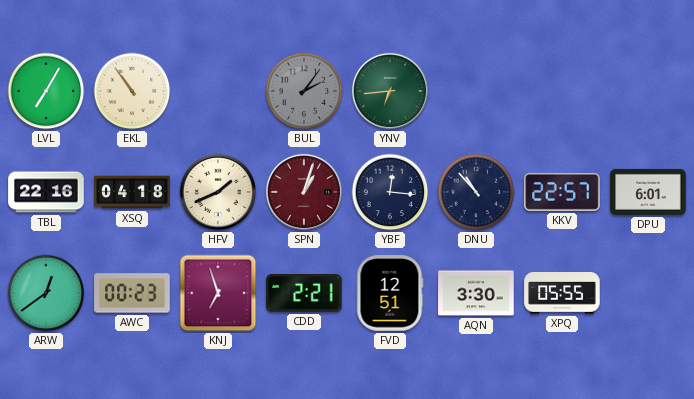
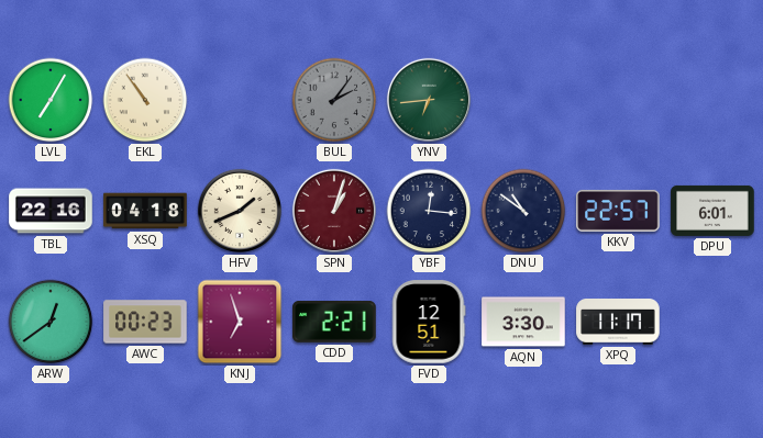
DNU: 10:53 -> 10:51 (523, 211)
XPQ: 05:55 -> 11:17 (618, 323)
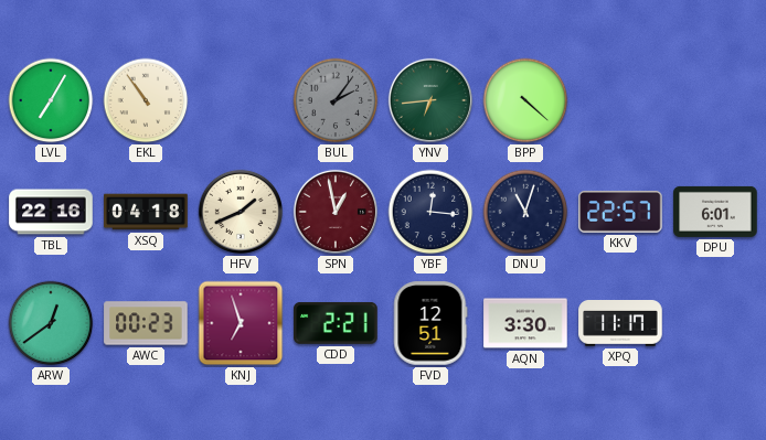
BPP: none -> 4:22 (525, 100)
SPN: 1:03 -> 12:58 (336, 212)
DNU: 10:51 -> 11:03 (525, 212)
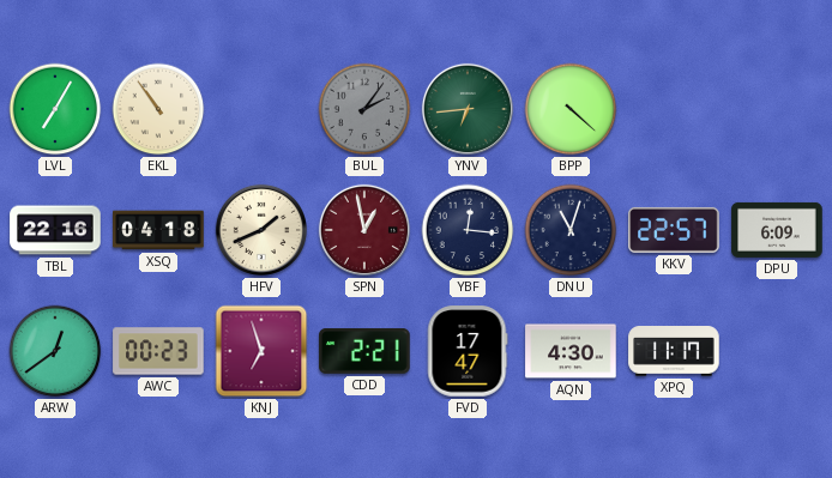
DPU: 6:01 -> 6:09 (777, 230)
FVD: 12:51 -> 17:47 (468, 351)
AQN: 3:30 -> 4:30 (571, 351)
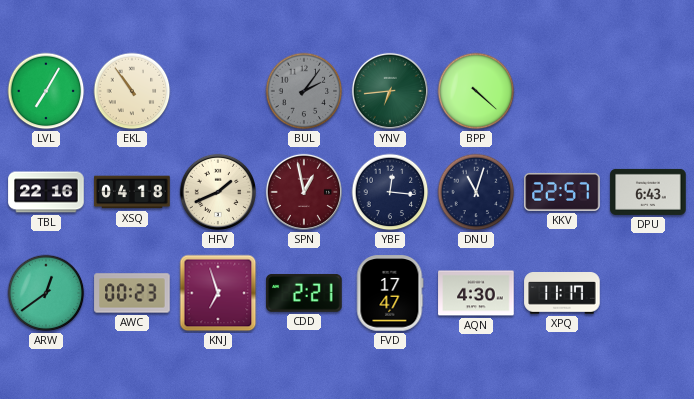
DPU: 6:09 -> 6:43 (648, 192)
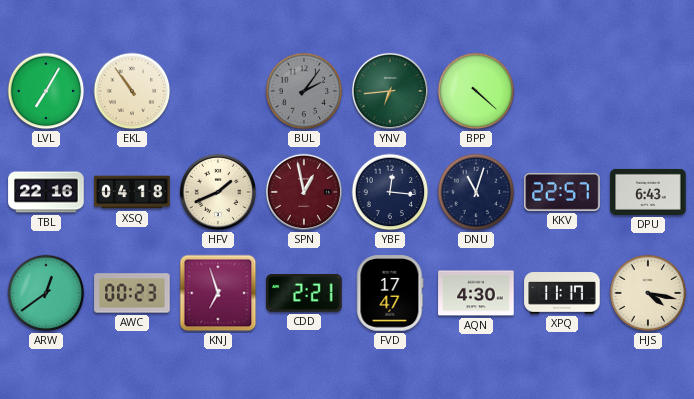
HJS: none -> 4:17 (648, 293)
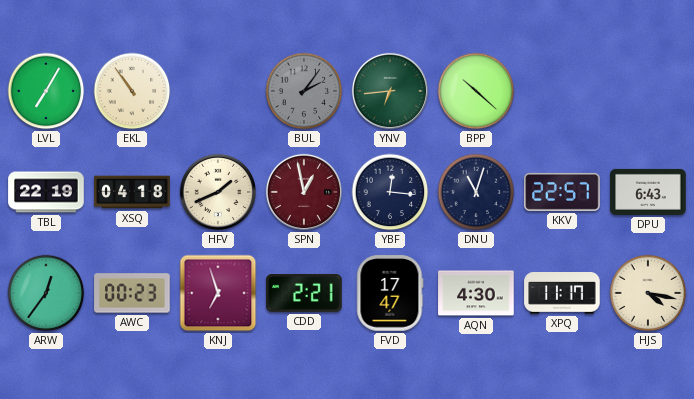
BPP: 4:22 -> 10:22 (476, 91)
TBL: 22:16 -> 22:19 (46, 192)
ARW: 12:39 -> 12:36 (46, 293)
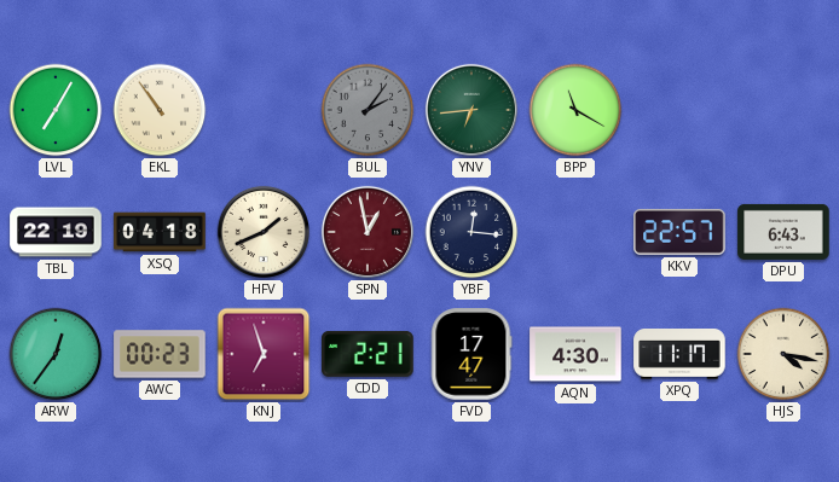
BPP: 10:22 -> 11:20 (575, 110)
DNU: 11:03 -> none (476, 192)
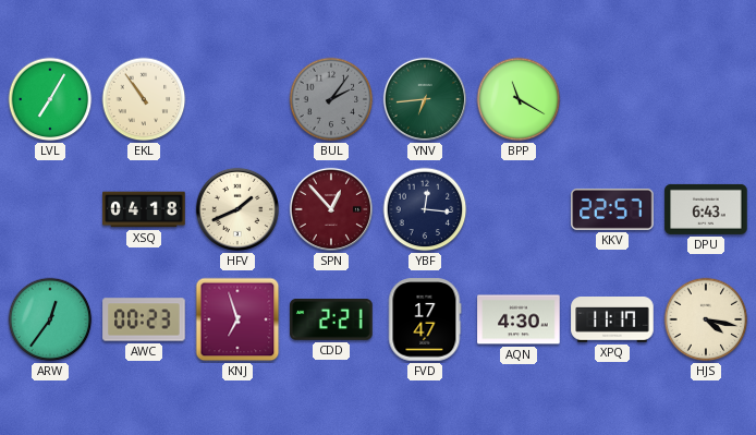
TBL: 22:19 -> none (56, 232)
SPN: 12:58 -> 12:53 (331, 209)
